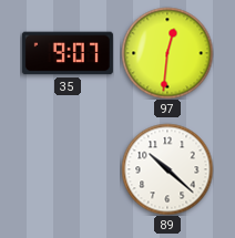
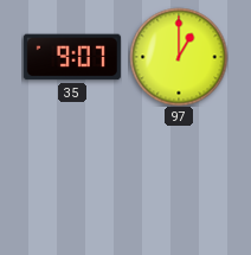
97: 12:31 -> 1:00 (179, 57)
89: 10:22 -> none (167, 169)
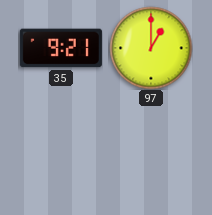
35: 9:07 -> 9:21 (61, 48)
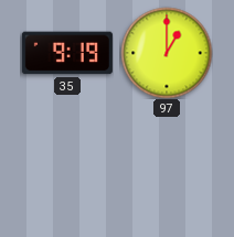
35: 9:21 -> 9:19 (67, 53)
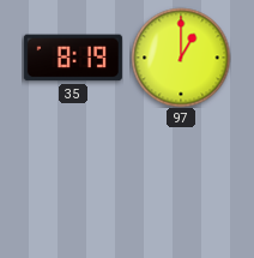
35: 9:19 -> 8:19 (73, 58)
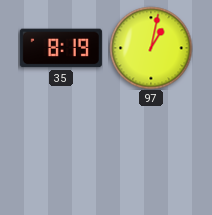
97: 1:00 -> 1:02 (151, 48)
